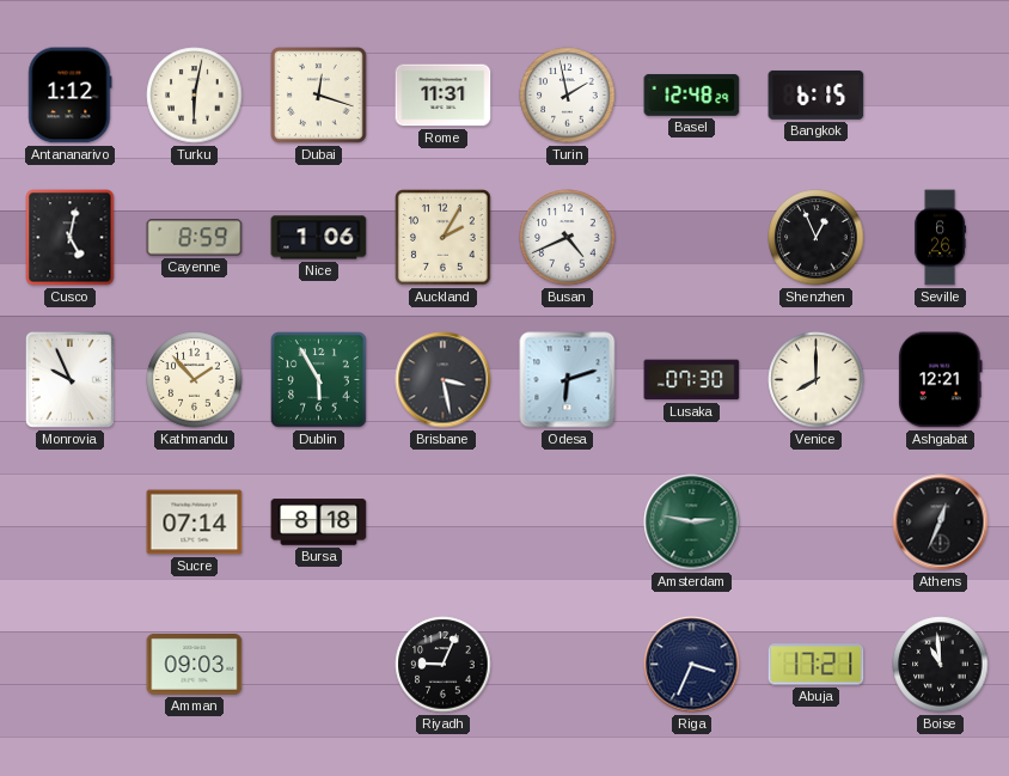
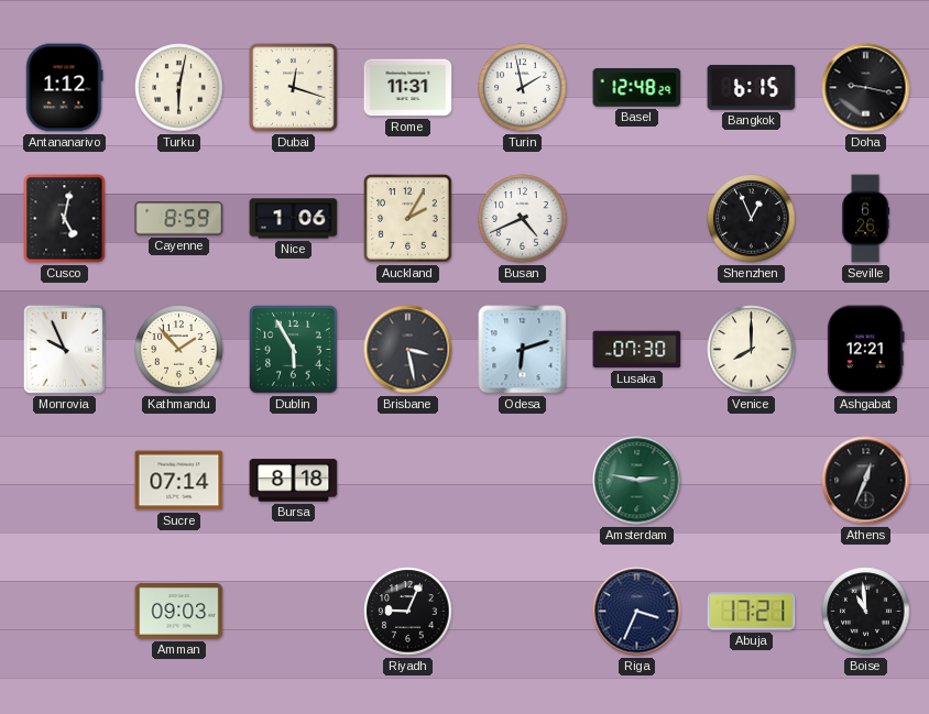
Doha: none -> 9:17 (866, 88)
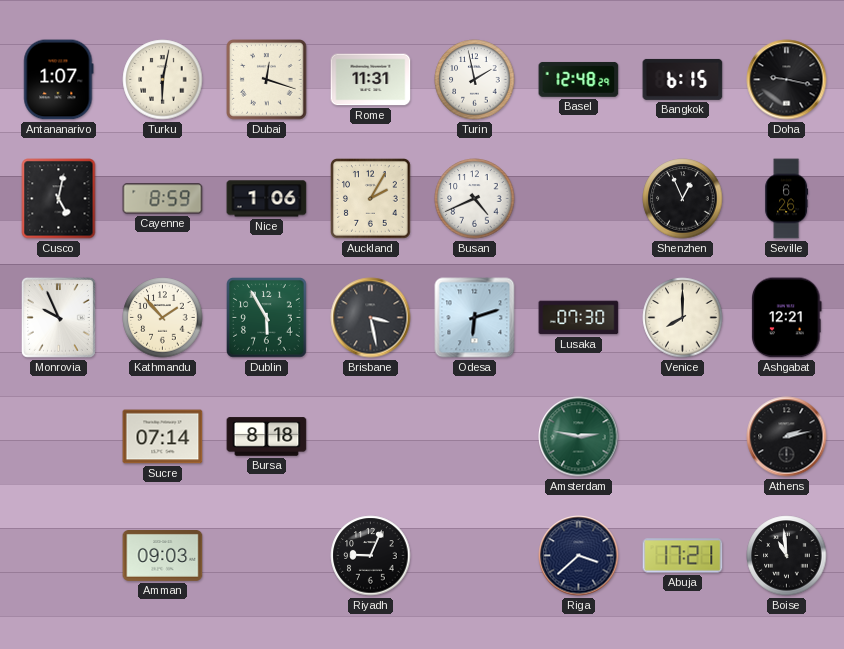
Antananarivo: 1:12 -> 1:07 (59, 80)
Athens: 12:34 -> 2:13 (787, 437)
Riga: 3:34 -> 3:38 (579, 556)
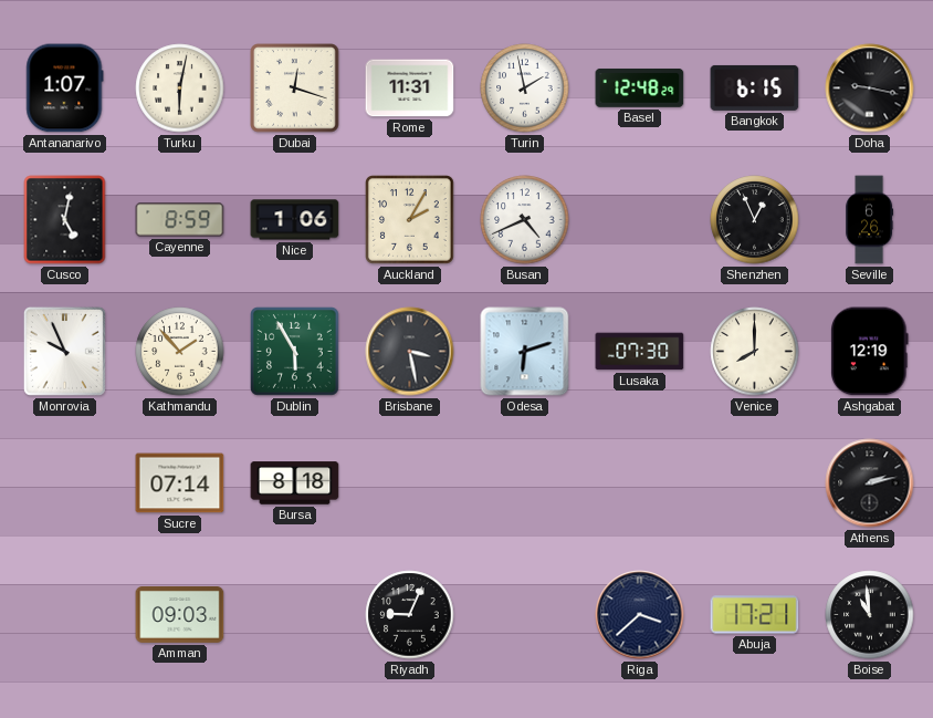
Ashgabat: 12:21 -> 12:19 (870, 352)
Amsterdam: 2:47 -> none (579, 437)
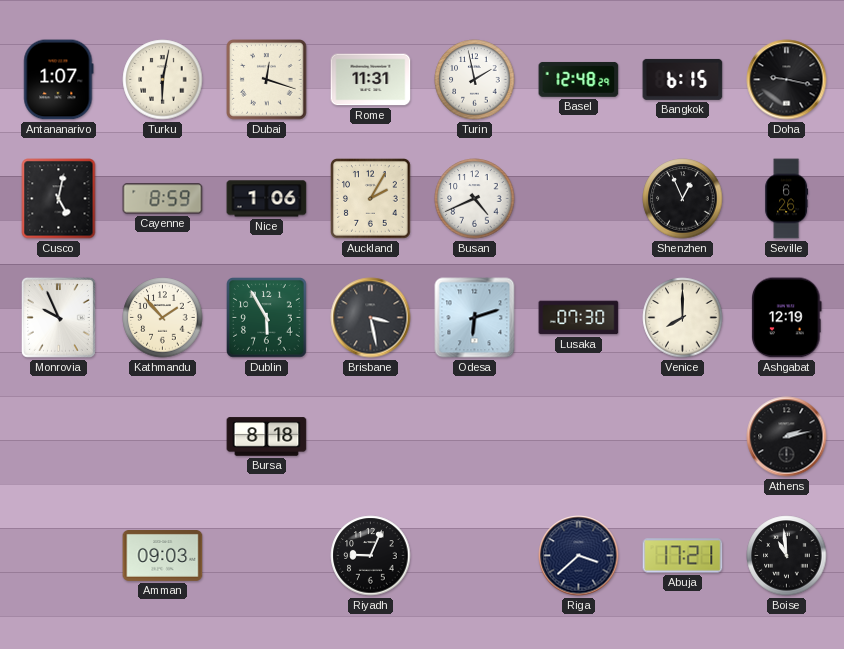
Sucre: 07:14 -> none (180, 483)
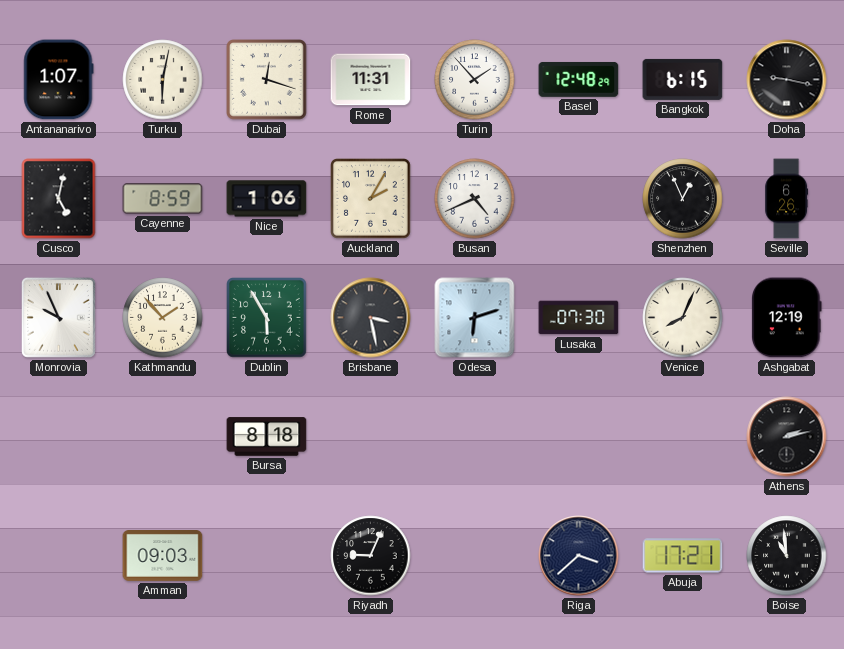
Turin: 1:58 -> 1:53 (475, 80)
Venice: 8:00 -> 8:04 (683, 318)
